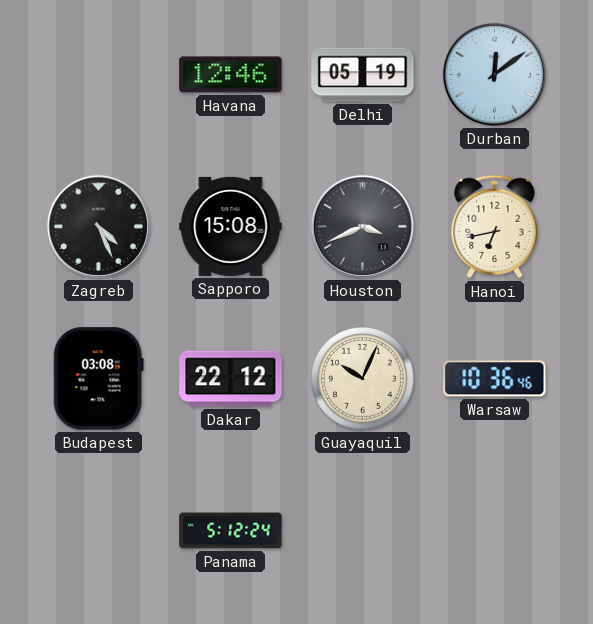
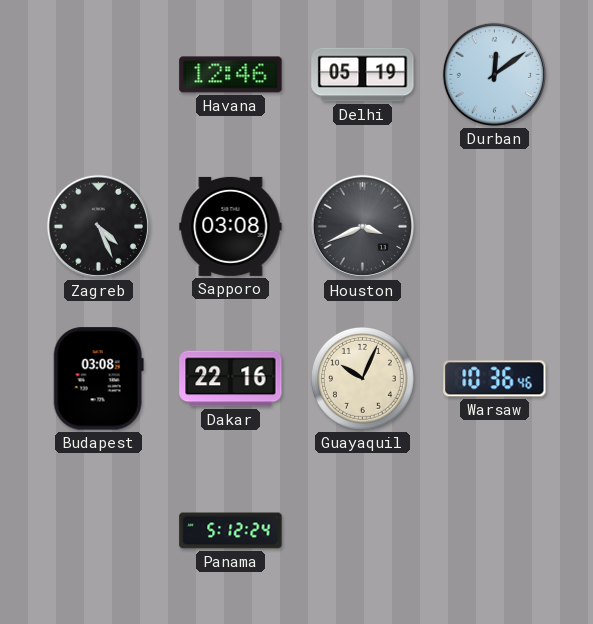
Sapporo: 15:08 -> 03:08 (231, 226)
Hanoi: 6:43 -> none (495, 227)
Dakar: 22:12 -> 22:16 (231, 379)
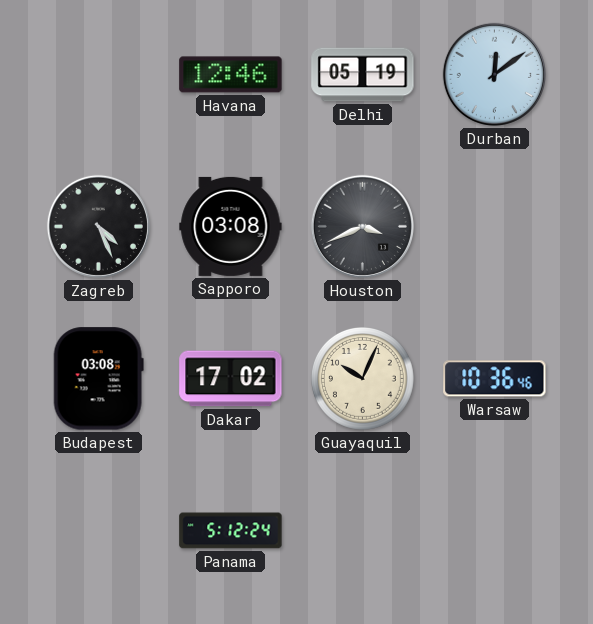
Dakar: 22:16 -> 17:02 (231, 379)
